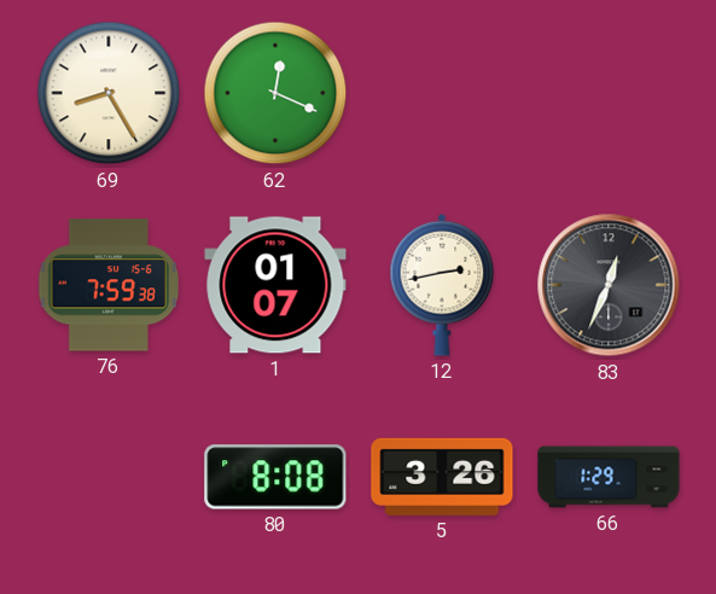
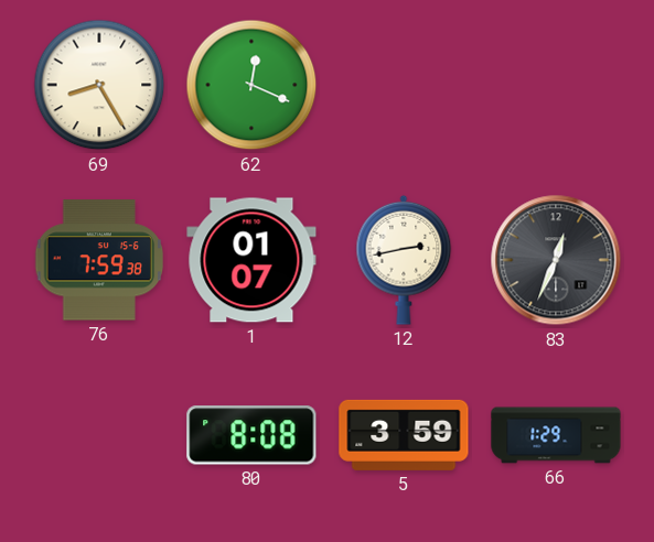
5: 3:26 -> 3:59 (404, 435)
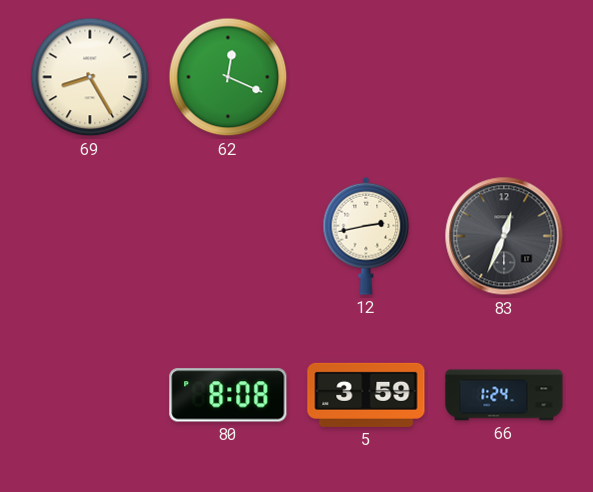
76: 7:59 -> none (99, 260)
1: 01:07 -> none (251, 260)
66: 1:29 -> 1:24 (504, 395)
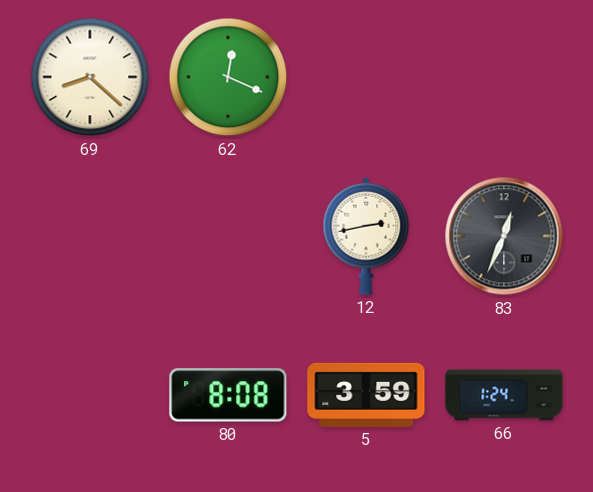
69: 8:25 -> 8:22 (90, 77)
